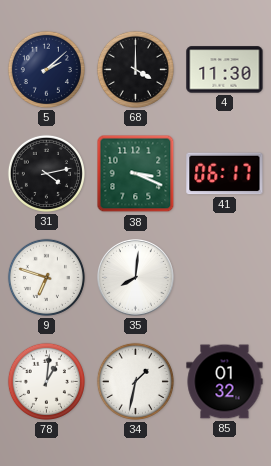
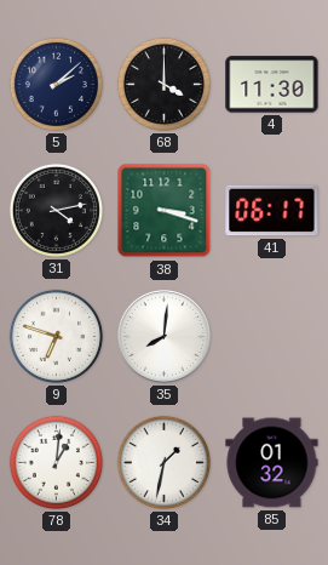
38: 3:19 -> 3:18 (165, 211)
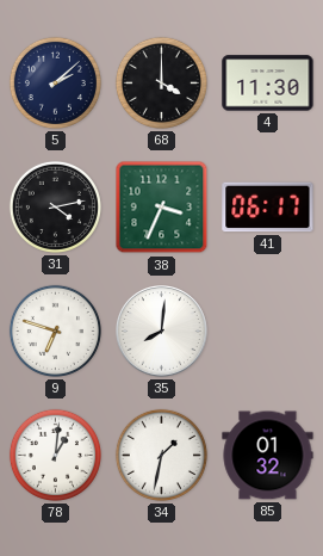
38: 3:18 -> 3:34 (162, 208)
